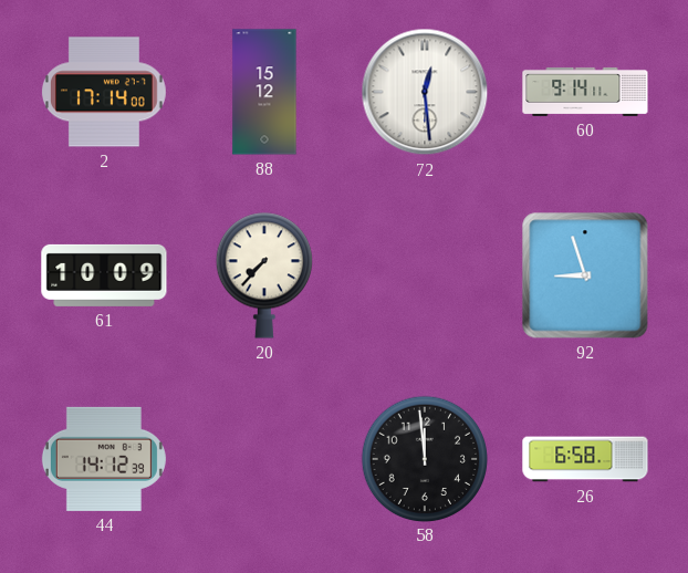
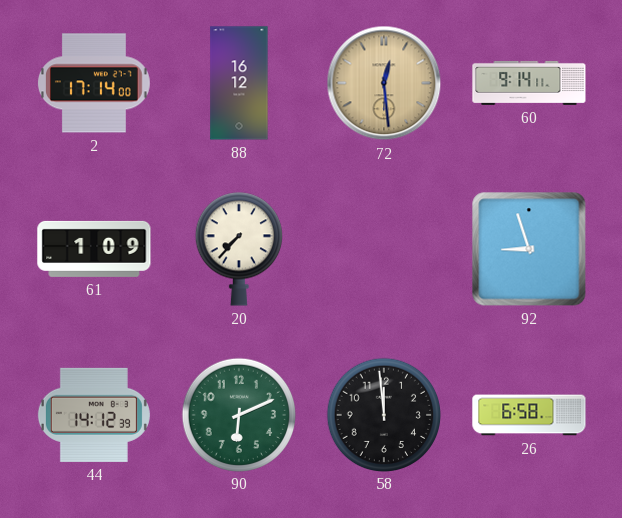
88: 15:12 -> 16:12 (239, 83)
72 dial: white -> champagne (384, 83)
61: 10:09 -> 1:09 (94, 249)
90: none -> 6:11 (238, 414)
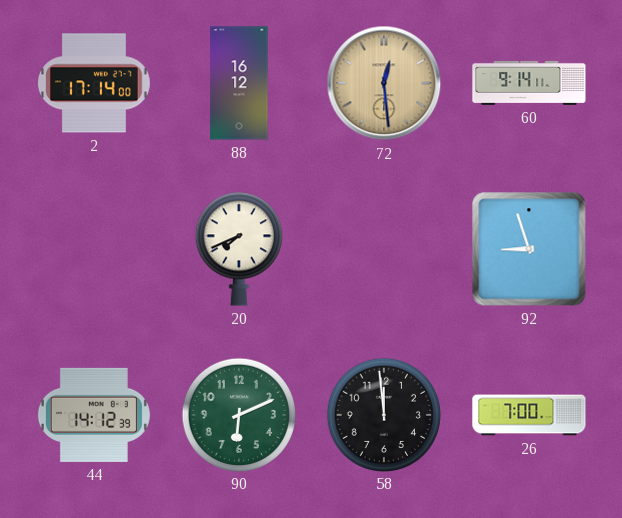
61: 1:09 -> none (94, 249)
20: 7:37 -> 7:41 (239, 249)
26: 6:58 -> 7:00 (529, 415)
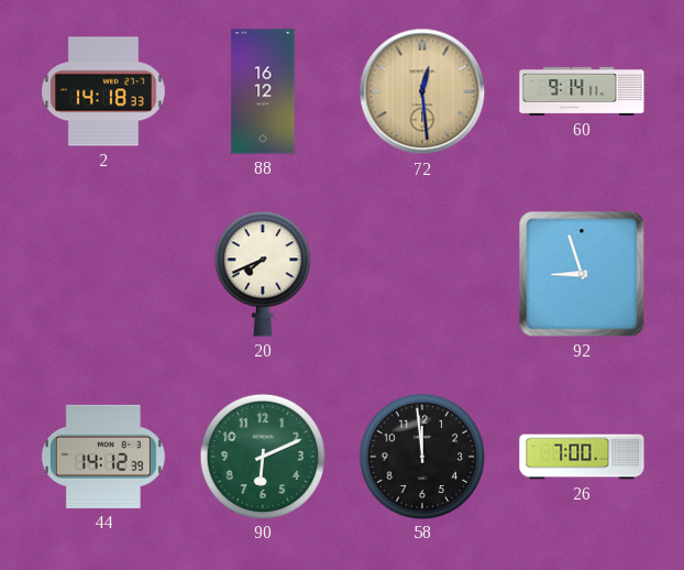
2: 17:14 -> 14:18 (103, 91)
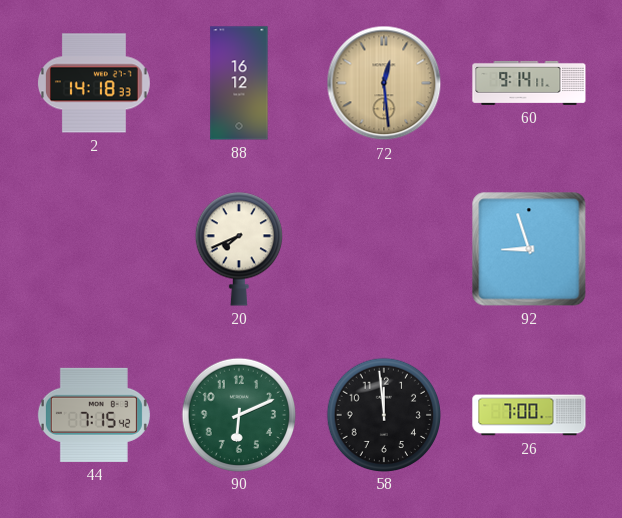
44: 14:12 -> 7:15 (94, 415)
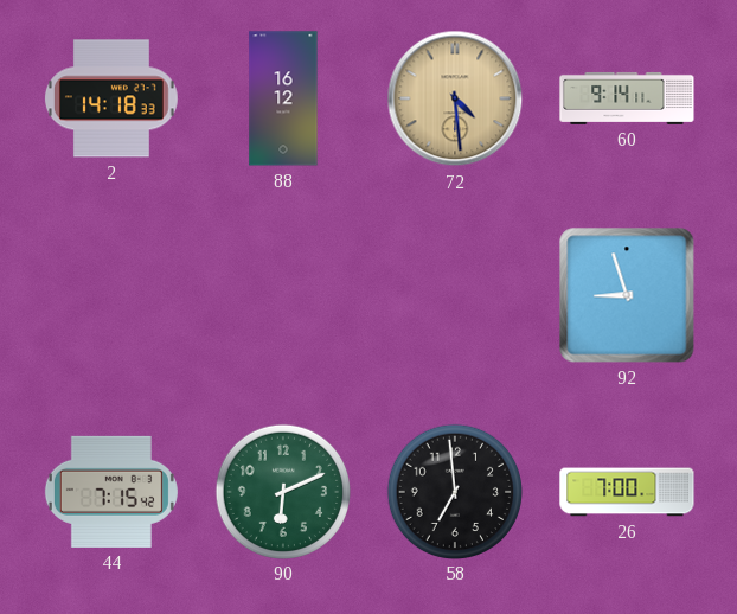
72: 12:29 -> 4:29 (455, 98)
20: 7:41 -> none (239, 249)
58: 11:59 -> 6:59 (454, 491)
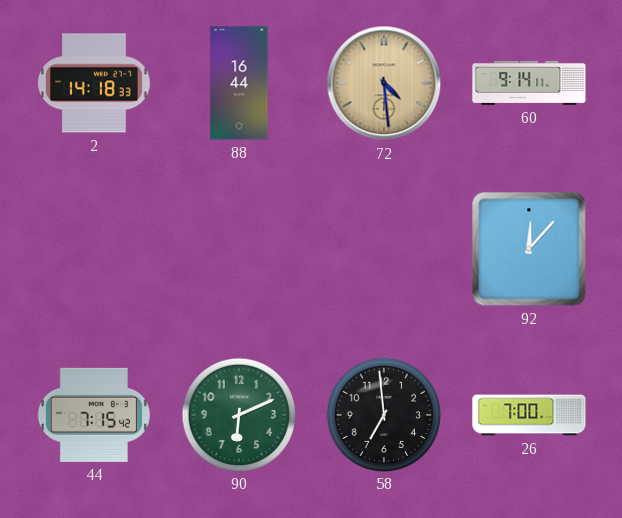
88: 16:12 -> 16:44 (239, 83)
92: 8:57 -> 12:07 (529, 249)
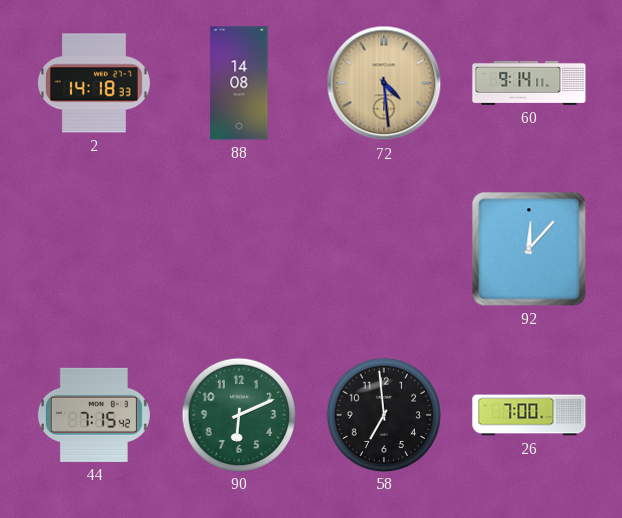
88: 16:44 -> 14:08 (239, 83)
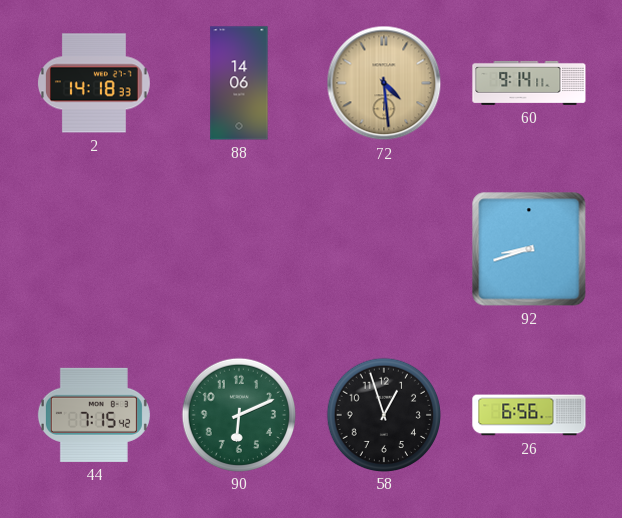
88: 14:08 -> 14:06 (239, 83)
92: 12:07 -> 8:42 (529, 249)
58: 6:59 -> 12:57 (383, 414)
26: 7:00 -> 6:56 (529, 415)
